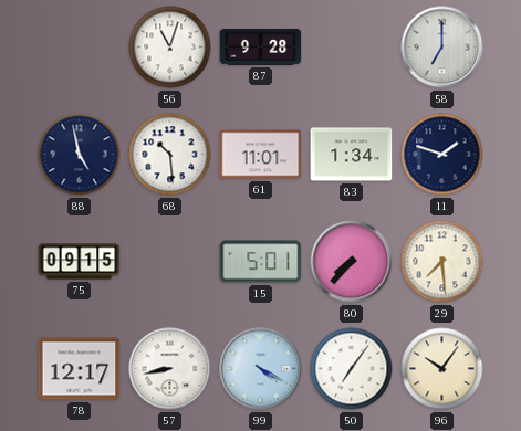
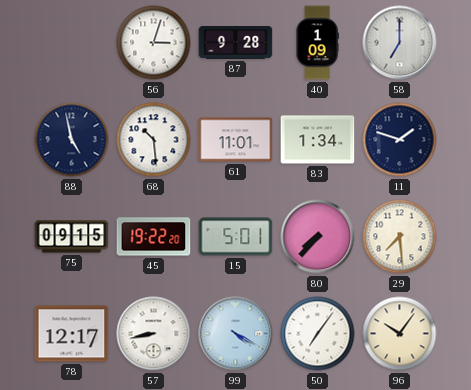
56: 11:03 -> 3:03 (154, 43)
40: none -> 1:09 (317, 43)
45: none -> 19:22 (154, 237)
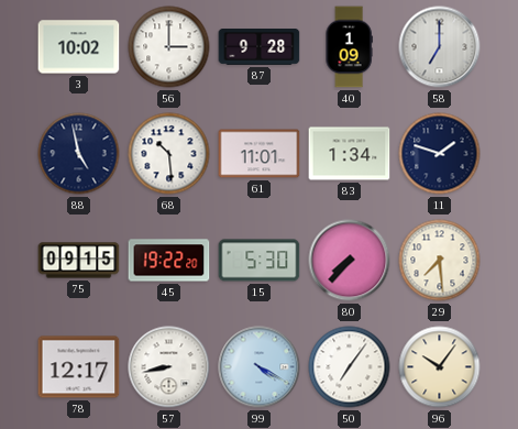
3: none -> 10:02 (79, 47)
56: 3:03 -> 3:00 (169, 47)
15: 5:01 -> 5:30 (260, 261)
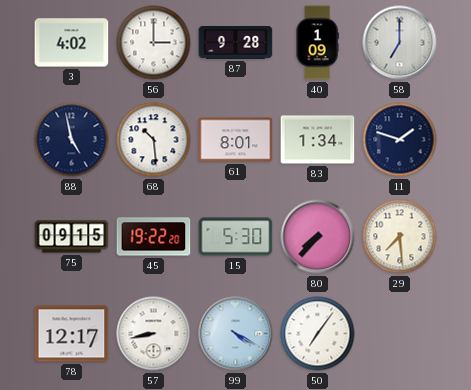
3: 10:02 -> 4:02 (72, 43)
61: 11:01 -> 8:01 (236, 140)
96: 10:06 -> none (440, 367)
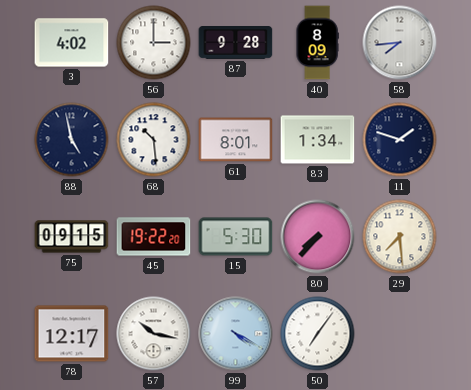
40: 1:09 -> 8:09 (317, 43)
58: 7:00 -> 7:44 (400, 43)
57: 8:43 -> 10:17 (154, 334)
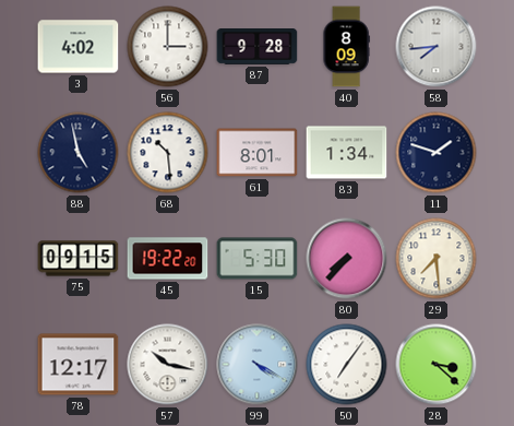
28: none -> 3:22 (437, 365)
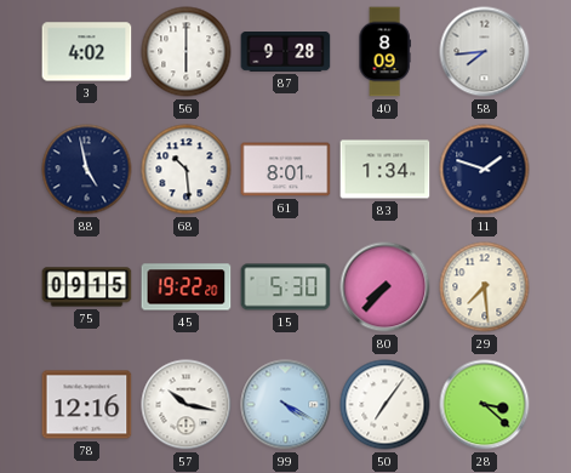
56: 3:00 -> 6:00 (187, 52)
78: 12:17 -> 12:16 (87, 405)
